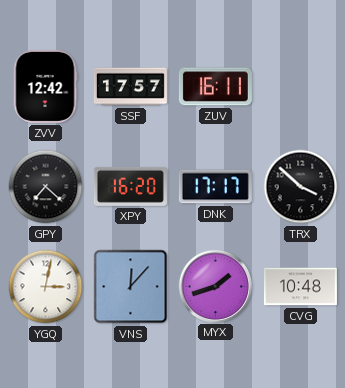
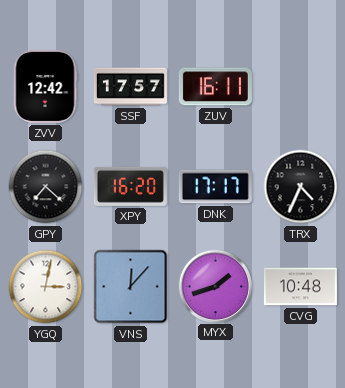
TRX: 3:52 -> 4:34 (301, 187)
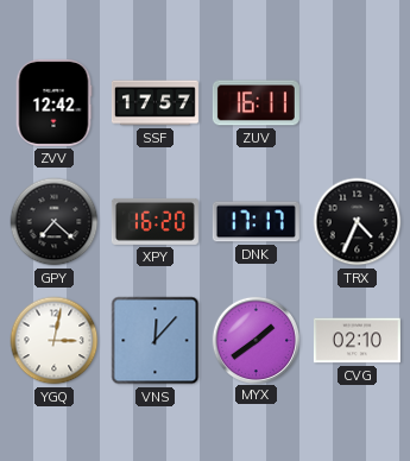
MYX: 1:42 -> 1:39 (256, 340)
CVG: 10:48 -> 02:10 (357, 341)
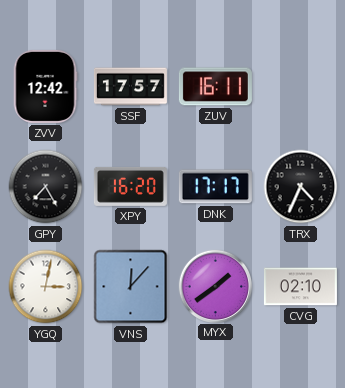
GPY: 7:22 -> 7:25 (46, 187)
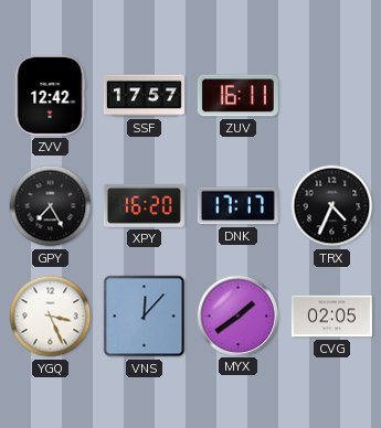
YGQ: 3:02 -> 3:26 (51, 317)
CVG: 02:10 -> 02:05 (331, 317)
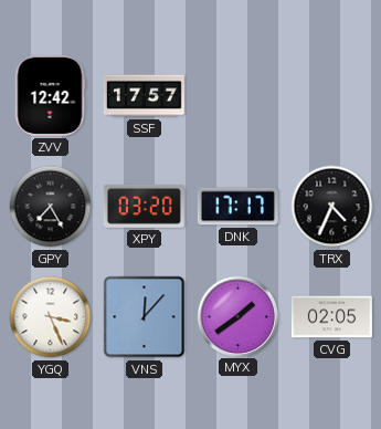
ZUV: 16:11 -> none (237, 96)
XPY: 16:20 -> 03:20 (144, 206)
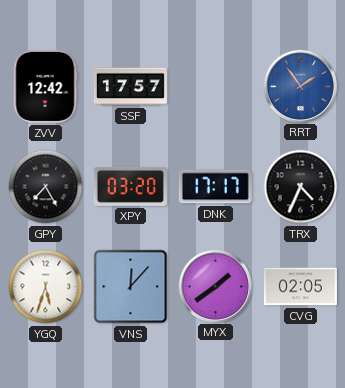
RRT: none -> 1:54 (300, 86)
YGQ: 3:26 -> 5:33 (46, 287)
